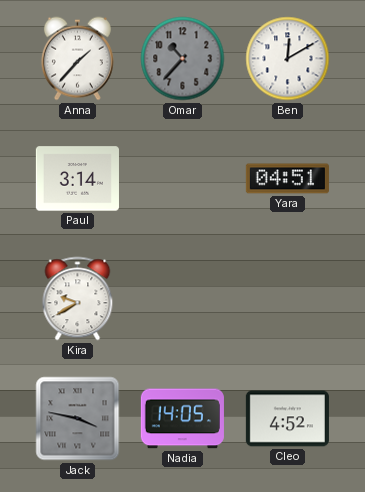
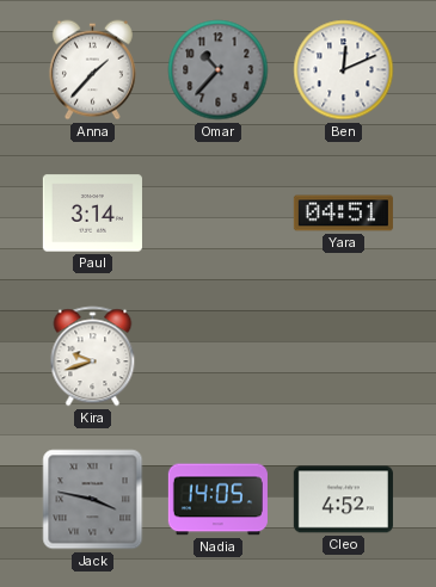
Ben: 12:10 -> 12:11 (344, 70)
Kira: 9:40 -> 9:42 (93, 357)
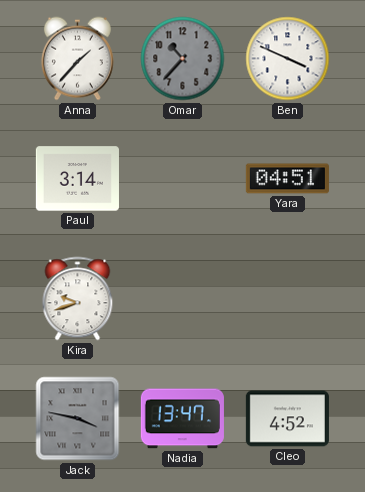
Ben: 12:11 -> 3:49 (288, 59)
Nadia: 14:05 -> 13:47 (182, 419)
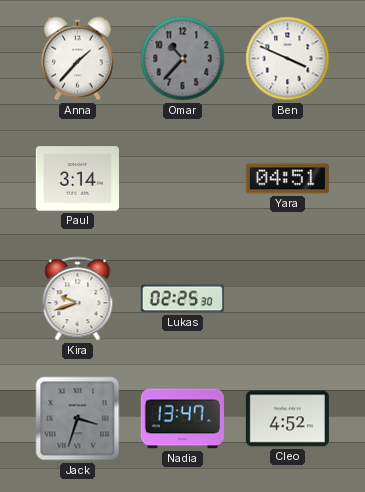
Lukas: none -> 02:25 (182, 299)
Jack: 3:47 -> 3:33 (78, 419)
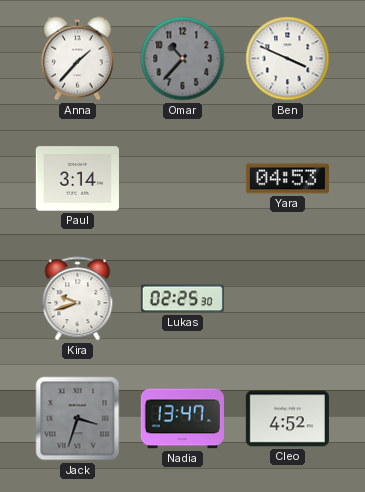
Yara: 04:51 -> 04:53 (287, 179)
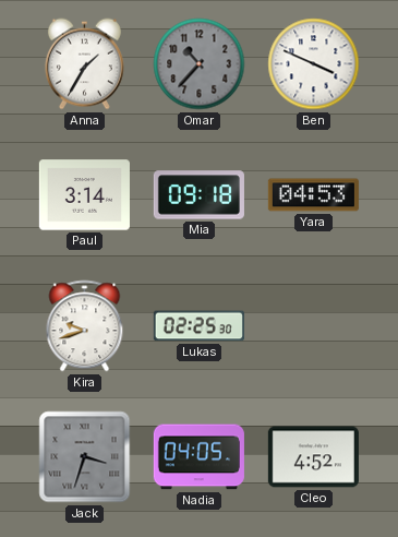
Anna: 1:37 -> 1:35 (84, 64)
Mia: none -> 09:18 (198, 195)
Nadia: 13:47 -> 04:05 (198, 457)
